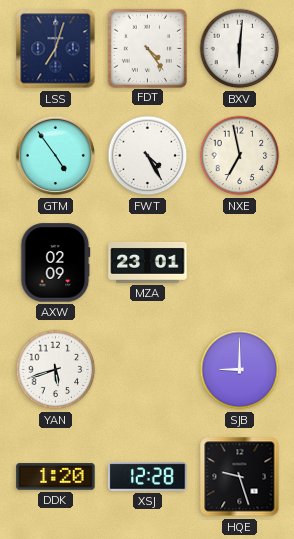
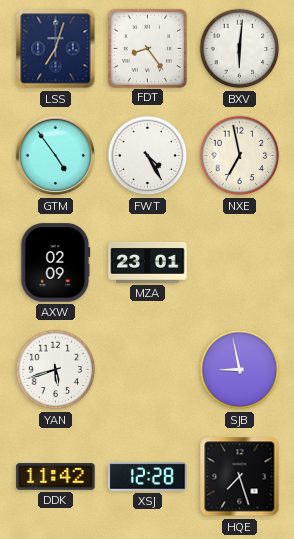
FDT: 4:24 -> 8:24 (147, 48)
SJB: 9:00 -> 8:58 (240, 370)
DDK: 1:20 -> 11:42 (56, 477)
HQE: 9:27 -> 7:27 (240, 477)
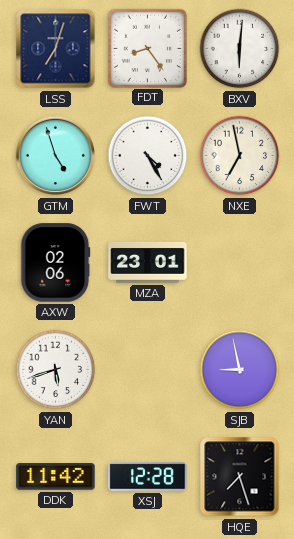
GTM: 4:54 -> 4:57 (56, 156)
AXW: 02:09 -> 02:06 (56, 263)
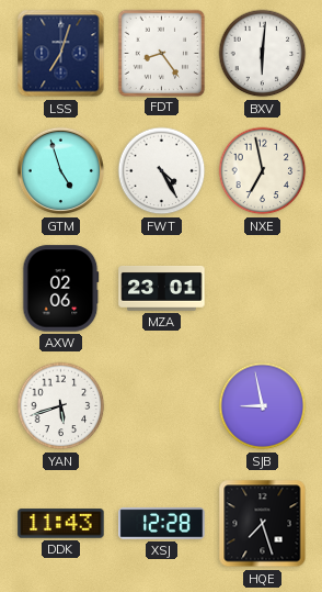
DDK: 11:42 -> 11:43 (61, 524)
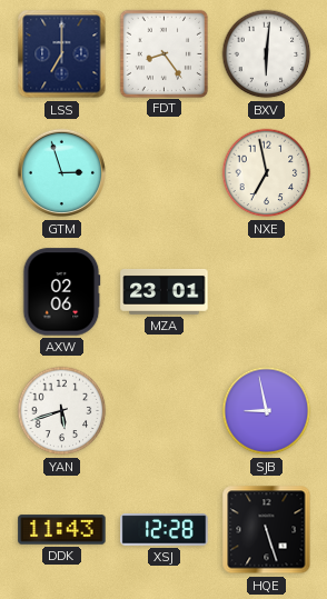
LSS: 7:03 -> 7:00 (62, 54)
GTM: 4:57 -> 2:57 (62, 173)
FWT: 4:25 -> none (162, 171)
HQE: 7:27 -> 5:27 (267, 530)
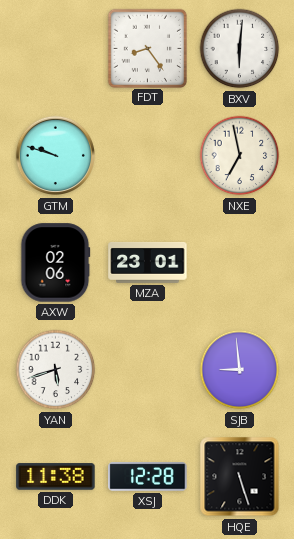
LSS: 7:00 -> none (62, 54)
GTM: 2:57 -> 9:48 (56, 156)
SJB: 8:58 -> 8:59 (240, 370)
DDK: 11:43 -> 11:38 (56, 477)
